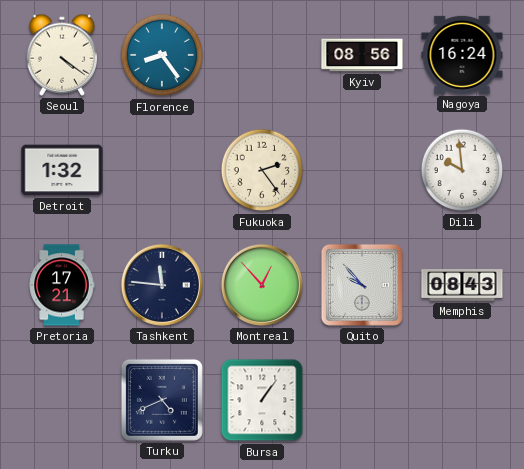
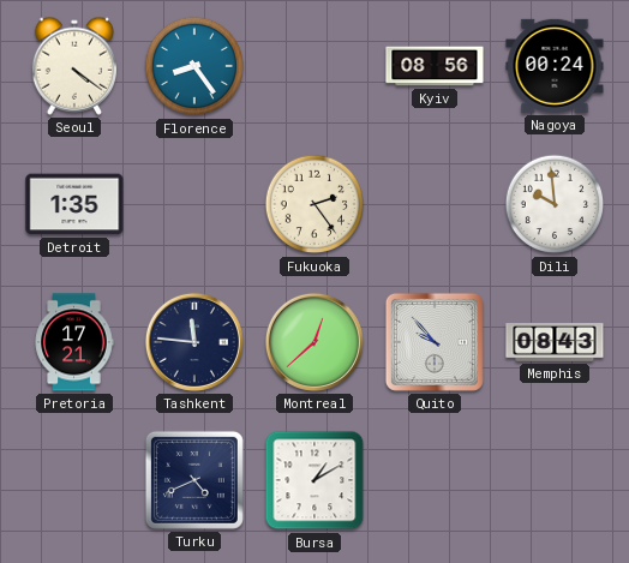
Nagoya: 16:24 -> 00:24 (555, 66)
Detroit: 1:32 -> 1:35 (74, 204)
Montreal: 12:53 -> 12:38 (314, 342)
Bursa: 1:06 -> 1:10 (314, 480)
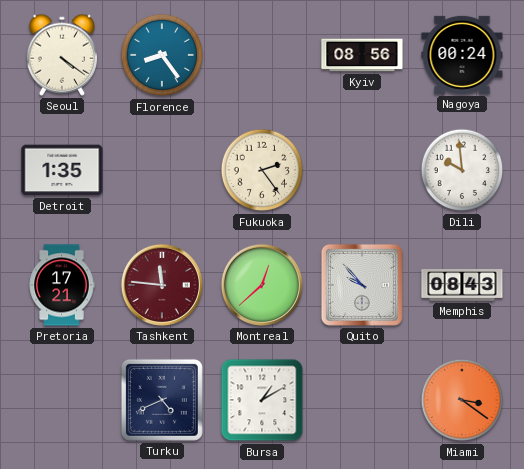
Tashkent dial: navy -> burgundy (162, 285)
Miami: none -> 3:21 (462, 400)
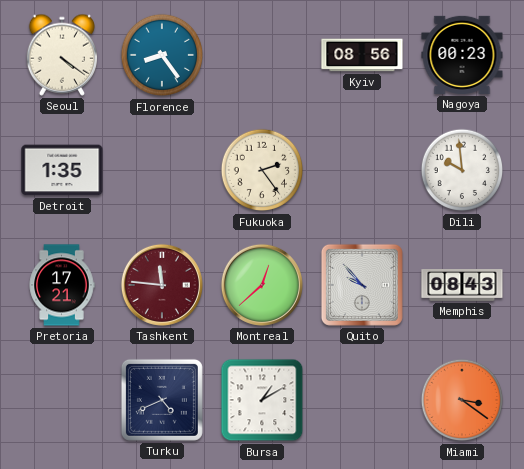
Nagoya: 00:24 -> 00:23 (462, 55)
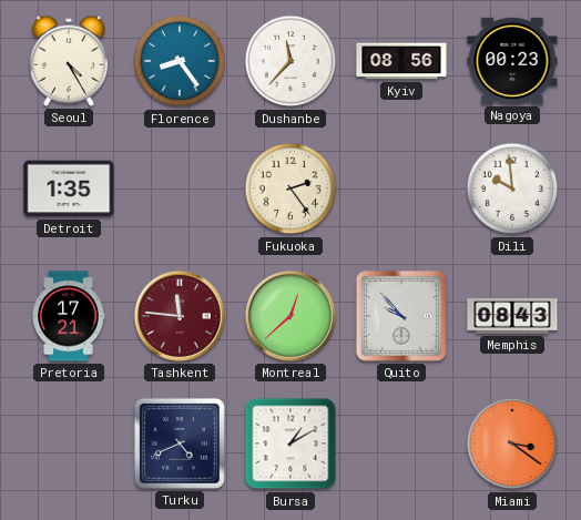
Seoul: 4:21 -> 4:25 (68, 61)
Dushanbe: none -> 11:37 (290, 61)
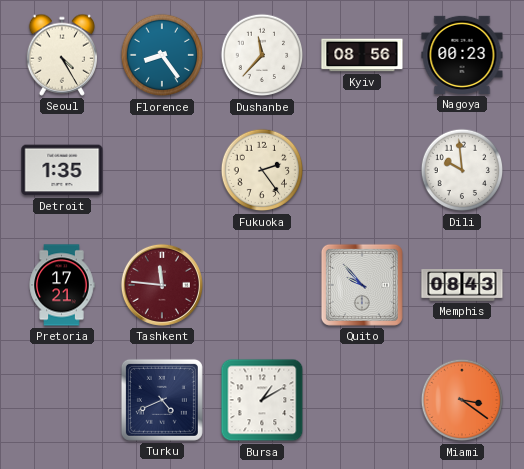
Montreal: 12:38 -> none (290, 316)
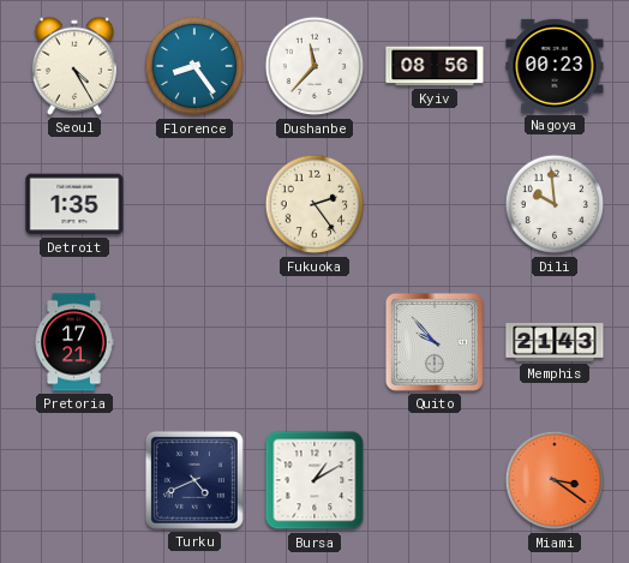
Tashkent: 11:46 -> none (162, 285)
Memphis: 08:43 -> 21:43 (555, 343)
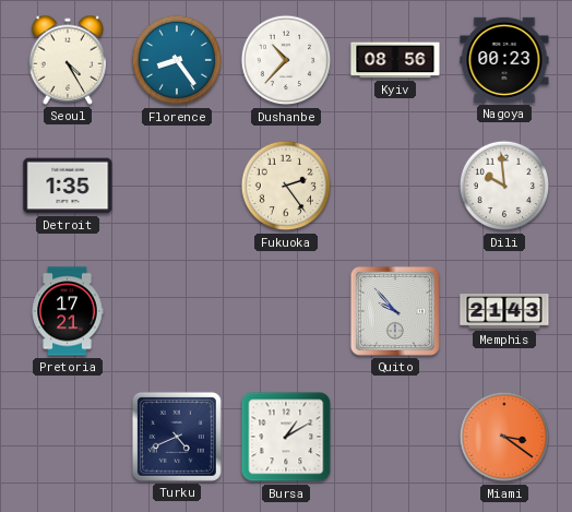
Dushanbe: 11:37 -> 10:37 (286, 60)
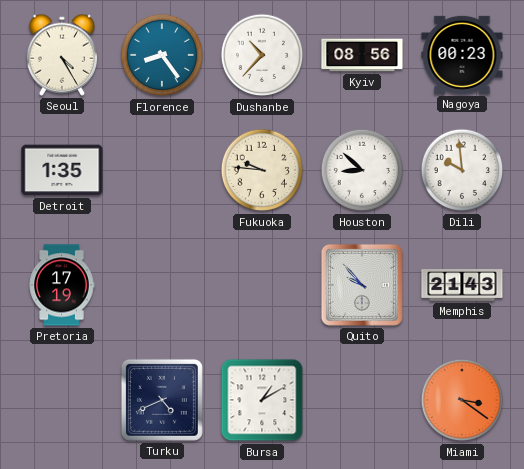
Fukuoka: 2:24 -> 9:46 (262, 170)
Houston: none -> 8:52 (362, 170)
Pretoria: 17:21 -> 17:19 (62, 285)
